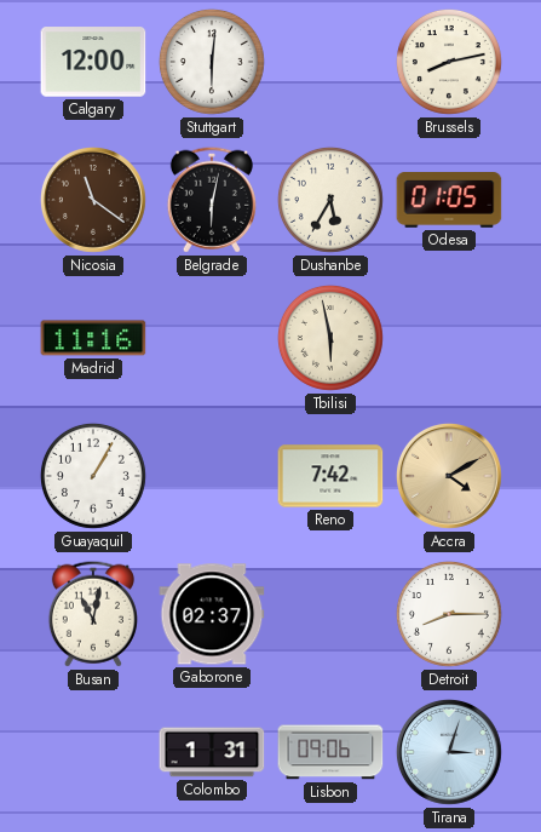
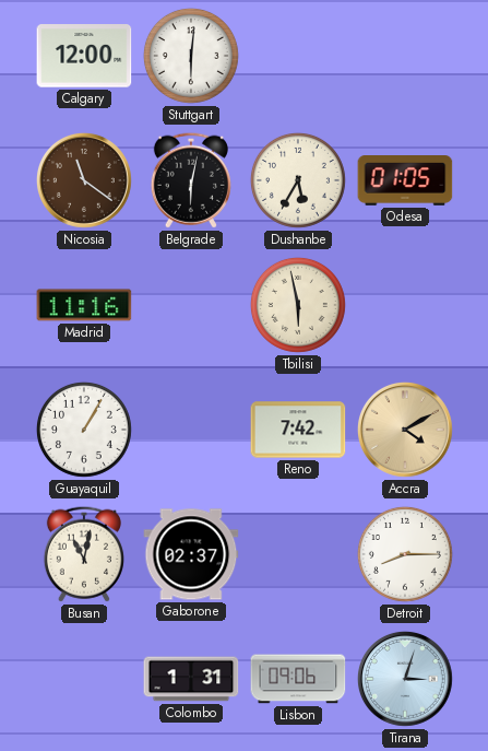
Brussels: 8:13 -> none (449, 62)
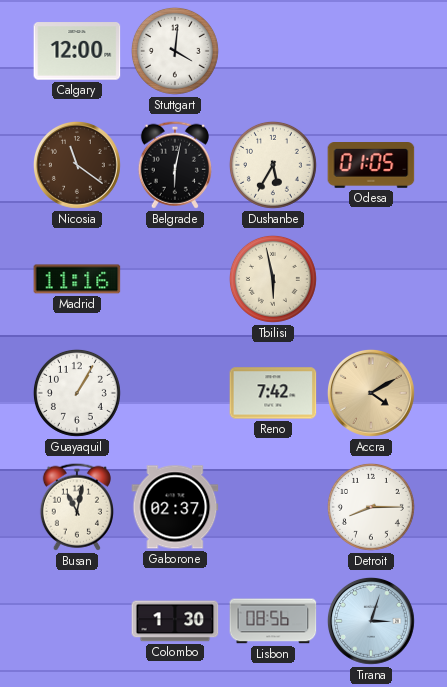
Stuttgart: 6:01 -> 4:01 (175, 51)
Colombo: 1:31 -> 1:30 (175, 621)
Lisbon: 09:06 -> 08:56 (273, 621)
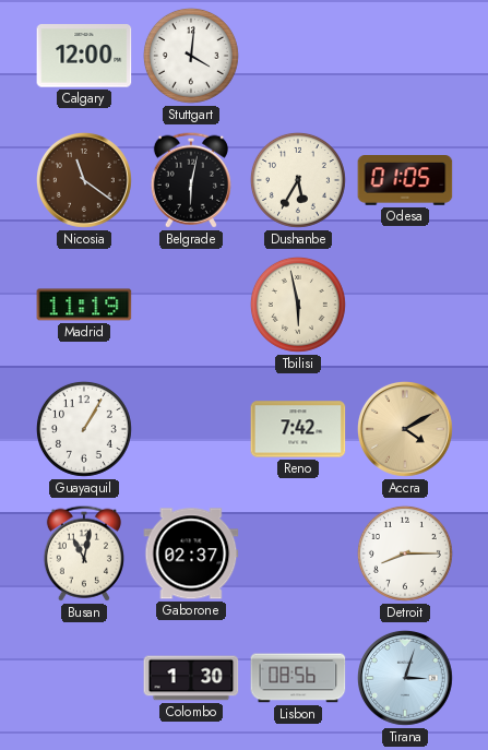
Madrid: 11:16 -> 11:19 (84, 305)
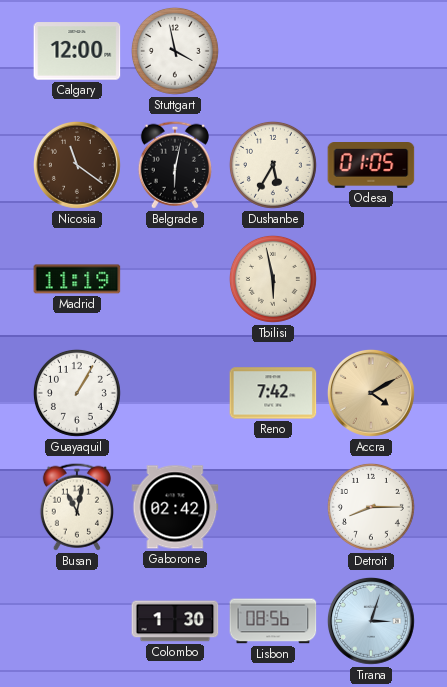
Stuttgart: 4:01 -> 3:58 (175, 51)
Gaborone: 02:37 -> 02:42 (175, 507)
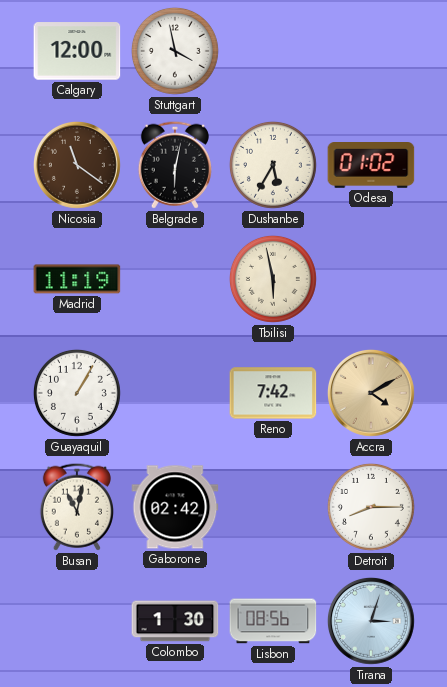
Odesa: 01:05 -> 01:02 (371, 166)
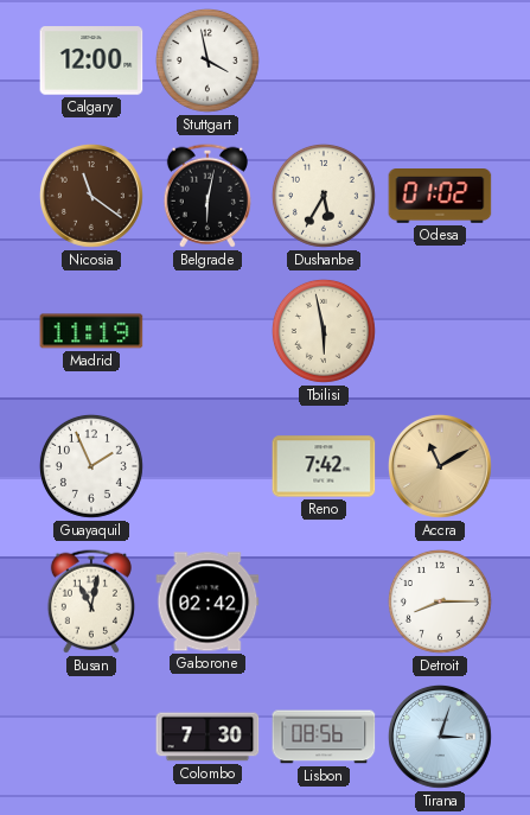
Guayaquil: 1:05 -> 1:56 (91, 466)
Accra: 4:10 -> 11:10 (440, 466)
Colombo: 1:30 -> 7:30 (207, 737)
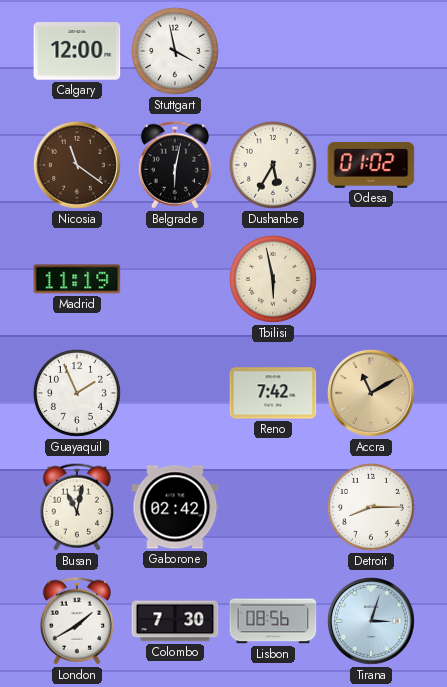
London: none -> 1:40 (77, 621)
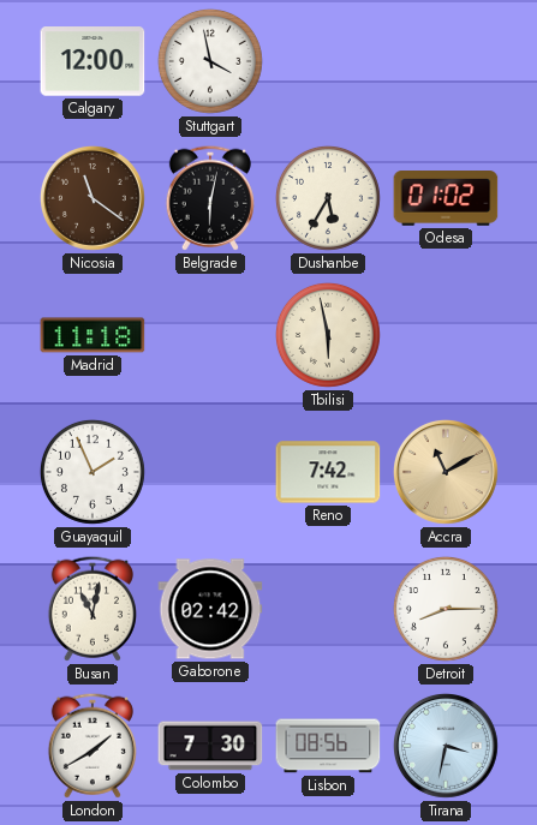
Madrid: 11:19 -> 11:18 (93, 335)
Tirana: 3:03 -> 3:32 (446, 746)
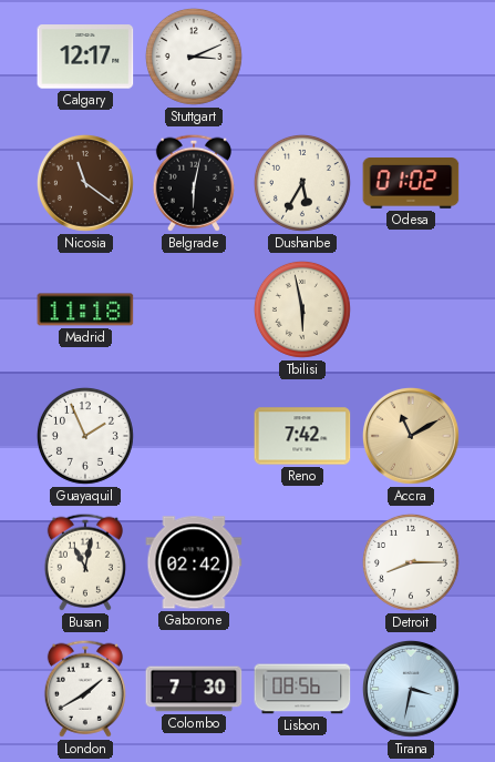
Calgary: 12:00 -> 12:17 (85, 57)
Stuttgart: 3:58 -> 3:11 (194, 57)
